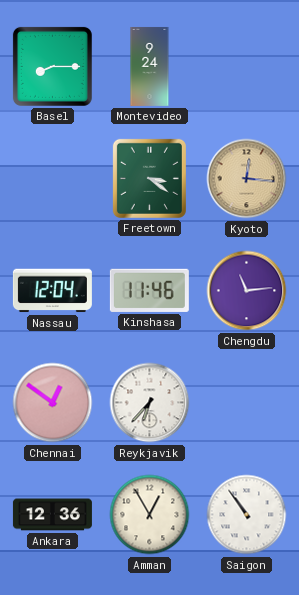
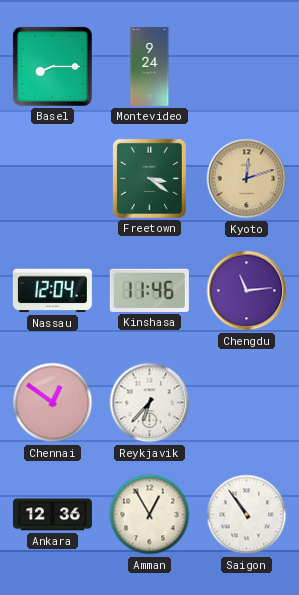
Kyoto: 12:16 -> 12:12 (247, 179)
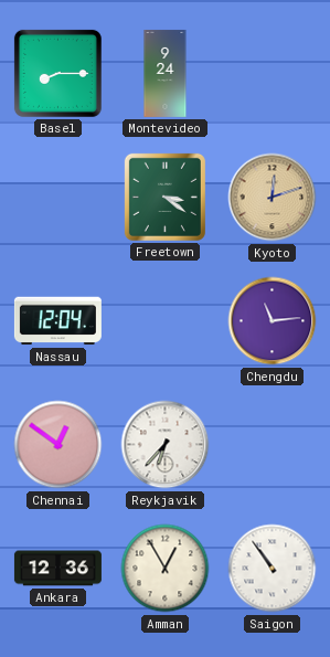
Kinshasa: 11:46 -> none (149, 290)
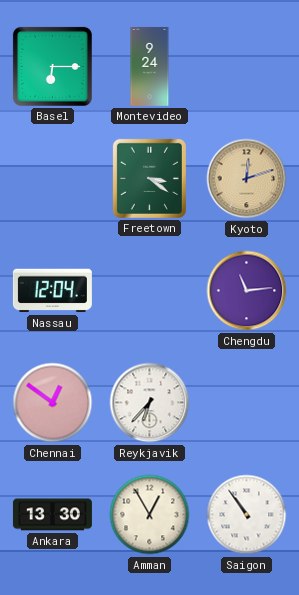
Basel: 8:15 -> 6:15 (52, 66)
Ankara: 12:36 -> 13:30 (52, 515)
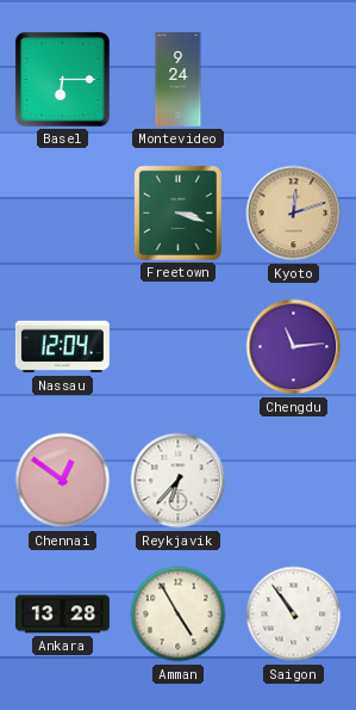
Freetown: 3:21 -> 3:18 (177, 212)
Ankara: 13:30 -> 13:28 (62, 615)
Amman: 12:55 -> 4:55 (179, 615)
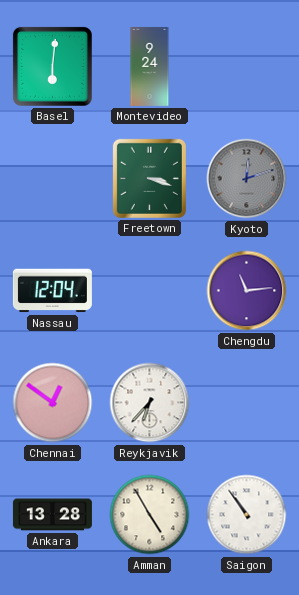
Basel: 6:15 -> 6:01 (52, 66)
Kyoto dial: champagne -> grey (247, 179)
